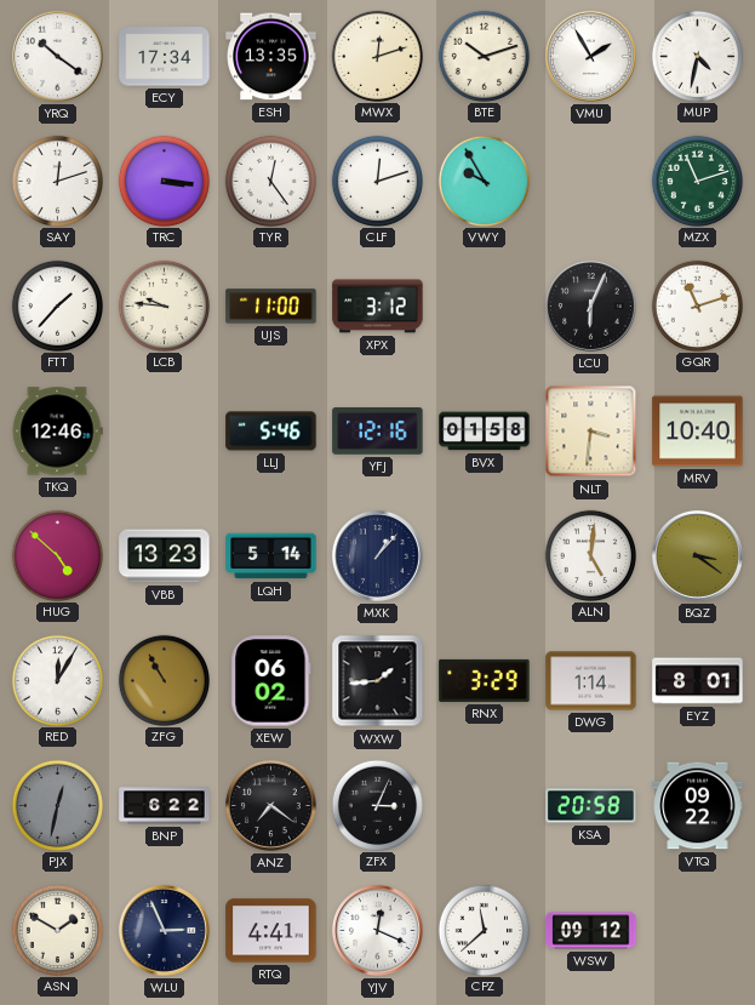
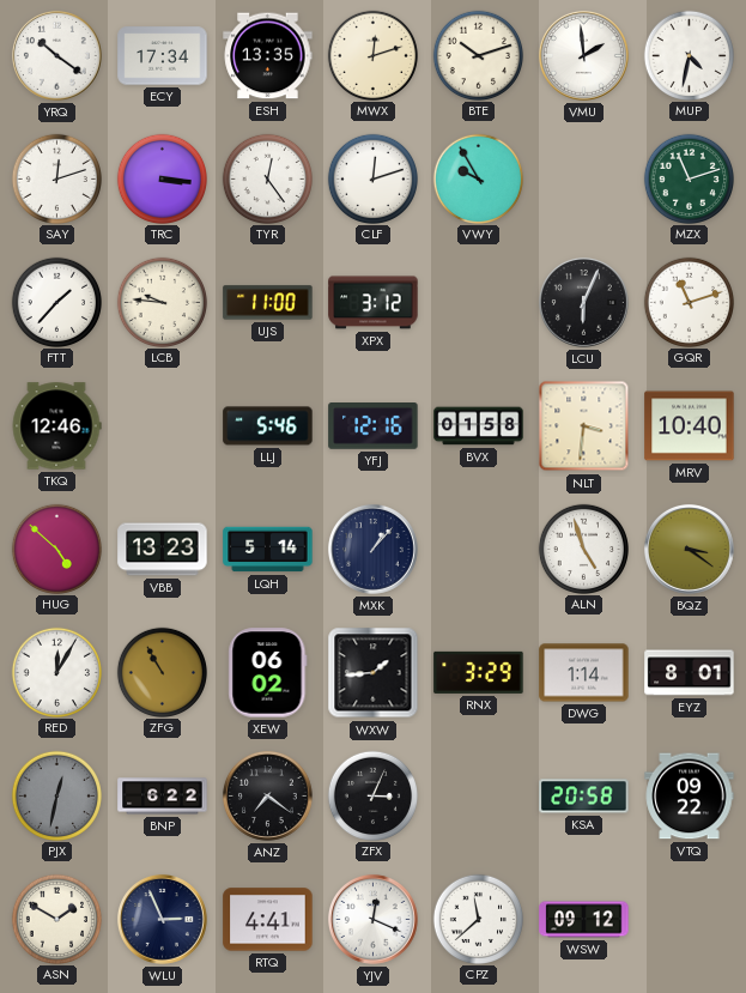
VMU: 1:55 -> 1:59 (584, 56)
ALN: 5:01 -> 4:57 (583, 549)
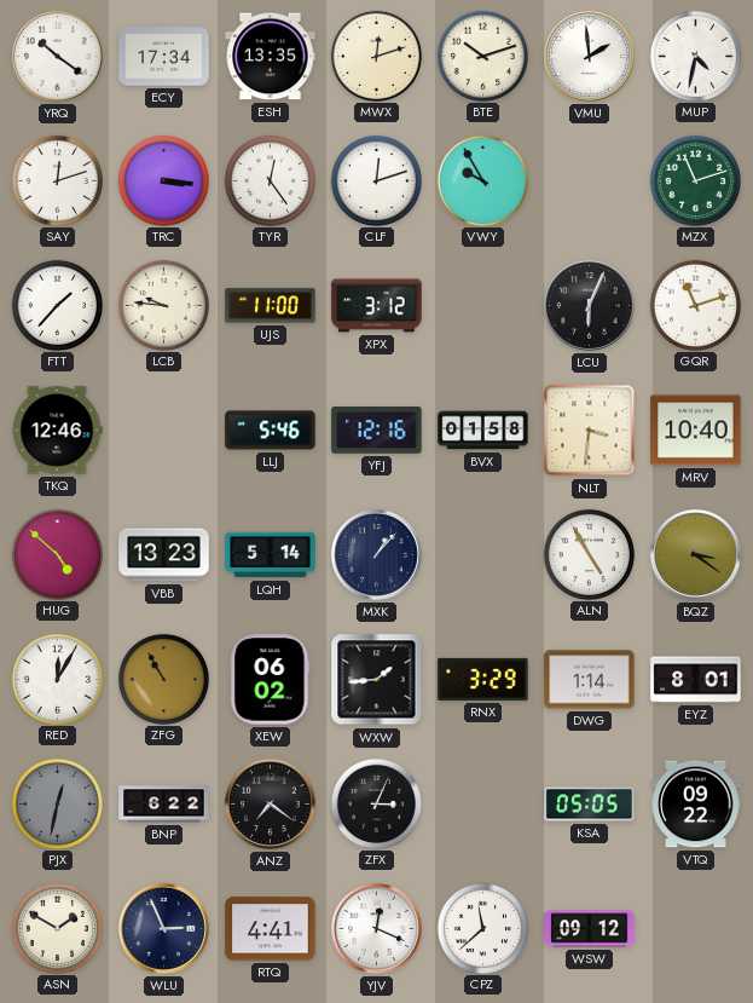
ALN: 4:57 -> 4:55 (589, 554)
KSA: 20:58 -> 05:05 (590, 805)
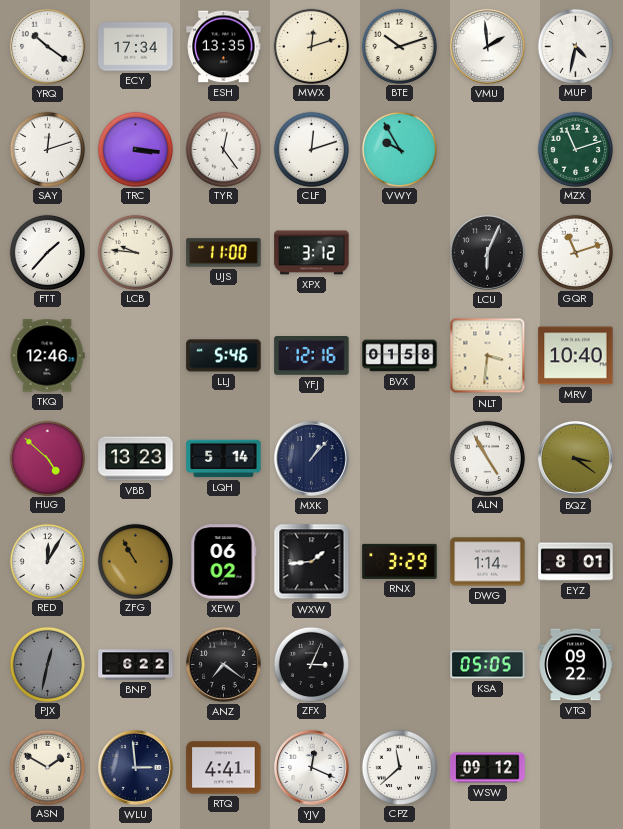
WLU: 2:56 -> 2:59 (136, 768)
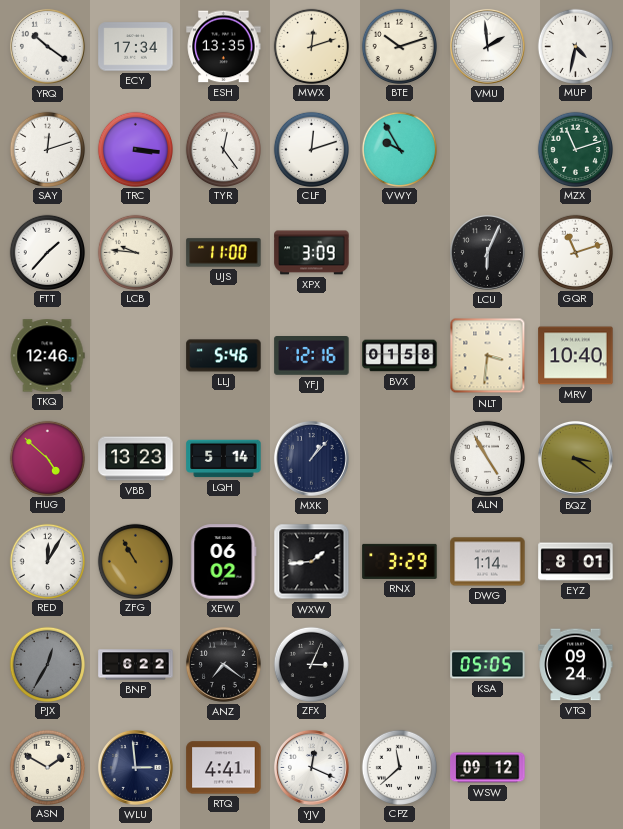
XPX: 3:12 -> 3:09 (312, 253)
PJX: 12:32 -> 12:35 (47, 664)
VTQ: 09:22 -> 09:24 (576, 665)
